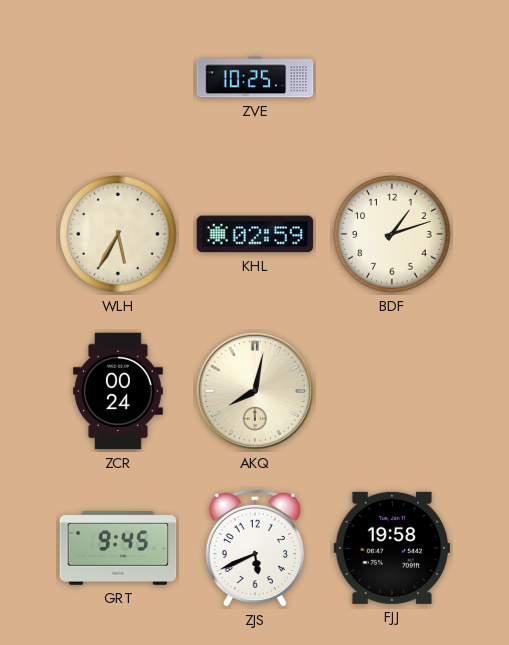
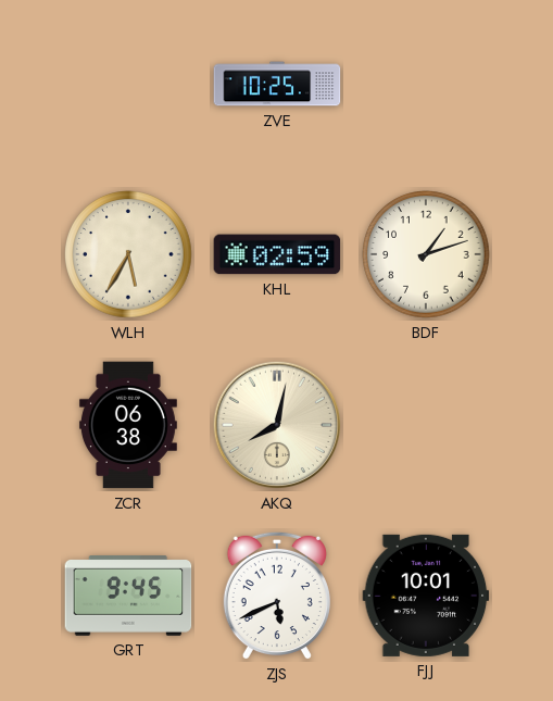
ZCR: 00:24 -> 06:38 (128, 425)
FJJ: 19:58 -> 10:01 (426, 596)
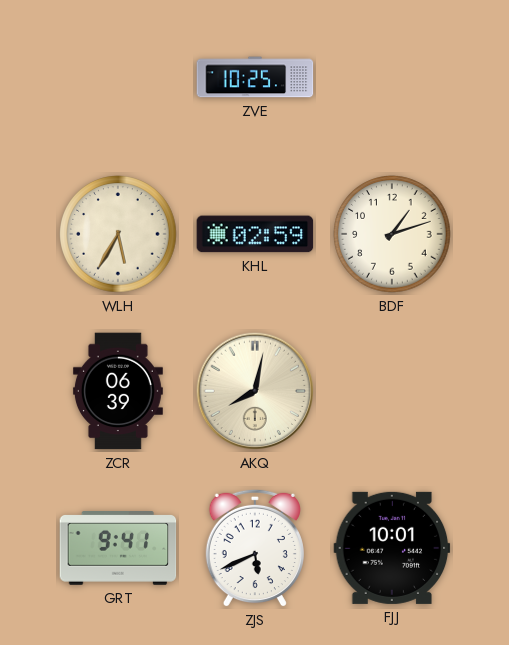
ZCR: 06:38 -> 06:39 (118, 391)
GRT: 9:45 -> 9:41 (118, 549)
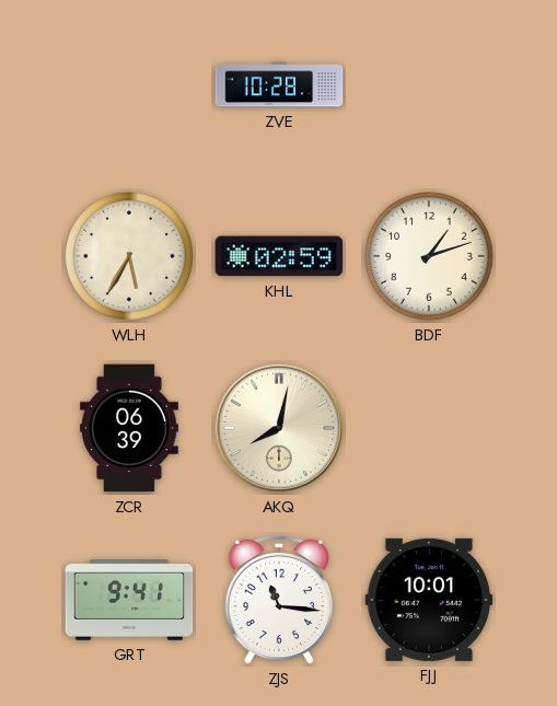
ZVE: 10:25 -> 10:28 (279, 84)
ZJS: 5:41 -> 11:16 (279, 600)
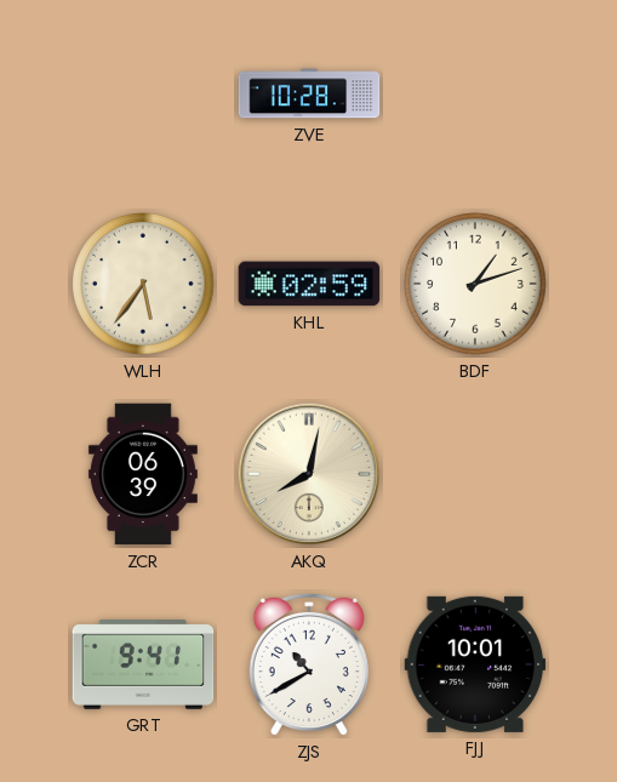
WLH: 5:35 -> 5:36 (143, 284)
ZJS: 11:16 -> 10:40 (309, 664)
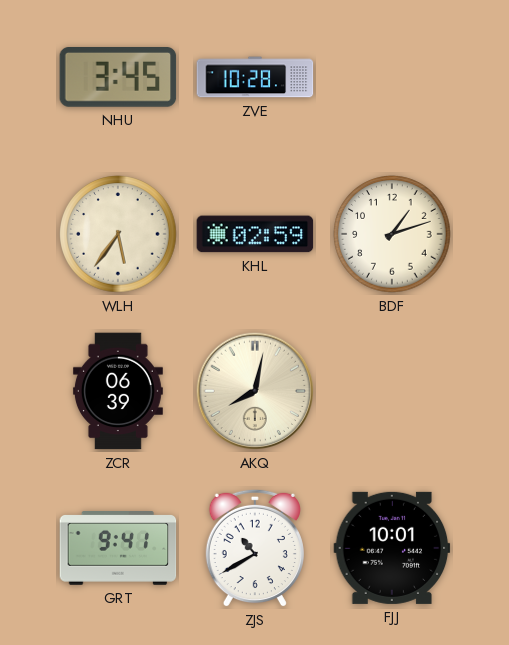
NHU: none -> 3:45 (118, 78)
